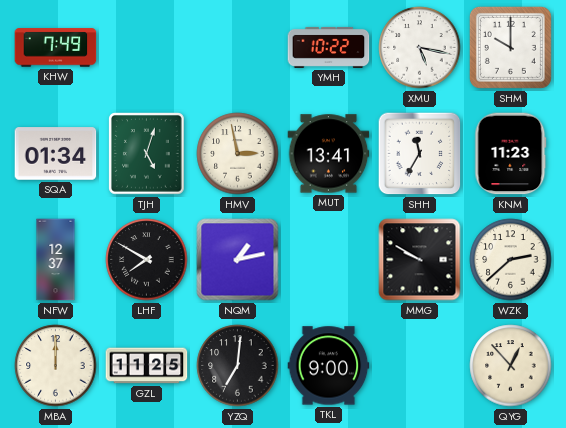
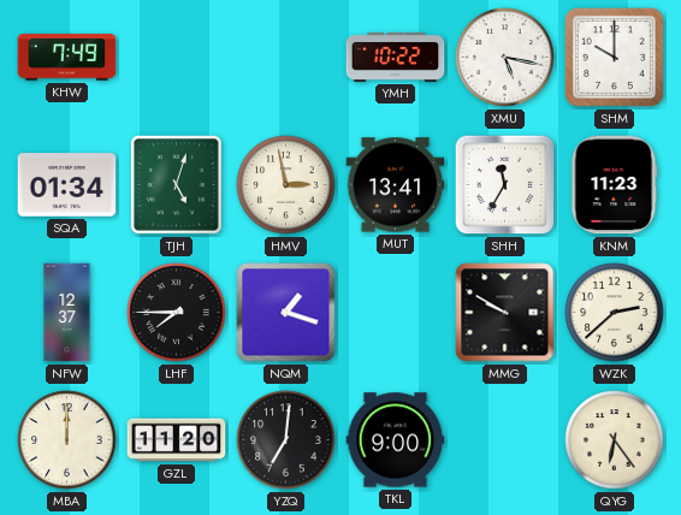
LHF: 7:50 -> 7:45 (177, 313)
NQM: 1:13 -> 1:18 (286, 313)
GZL: 11:25 -> 11:20 (177, 440)
QYG: 12:53 -> 6:24 (615, 440)
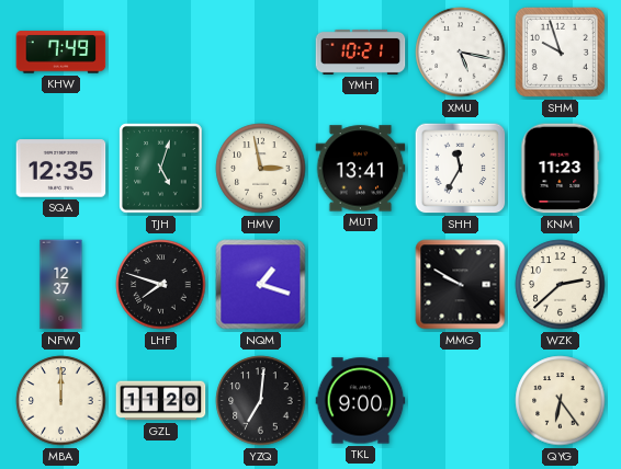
YMH: 10:22 -> 10:21 (361, 52)
SHM: 10:00 -> 9:57 (560, 52)
SQA: 01:34 -> 12:35 (61, 169)
LHF: 7:45 -> 7:48 (161, 285)
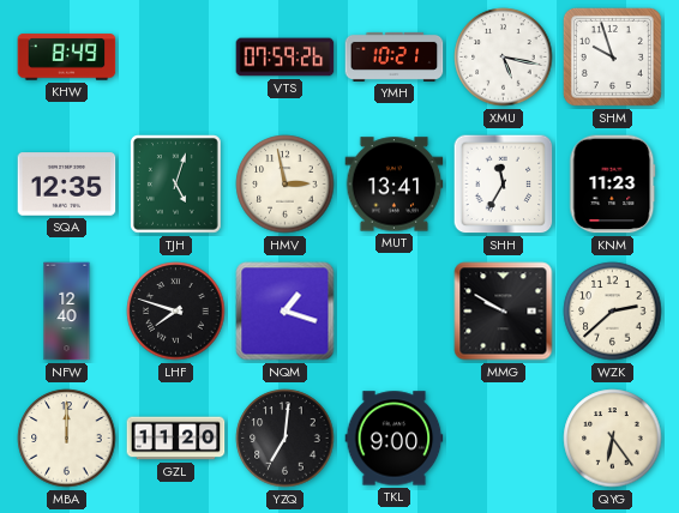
KHW: 7:49 -> 8:49 (67, 58)
VTS: none -> 07:59 (286, 58)
NFW: 12:37 -> 12:40 (67, 312)
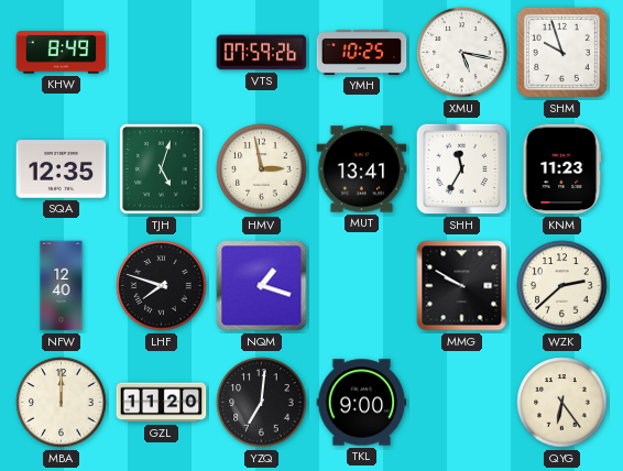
YMH: 10:21 -> 10:25 (362, 52)
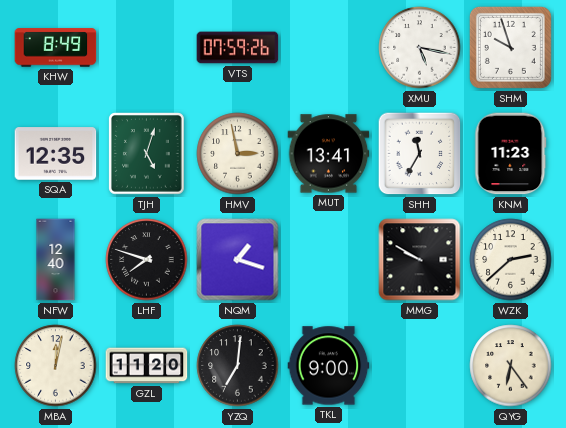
YMH: 10:25 -> none (362, 52)
MBA: 12:00 -> 12:02 (56, 366)
